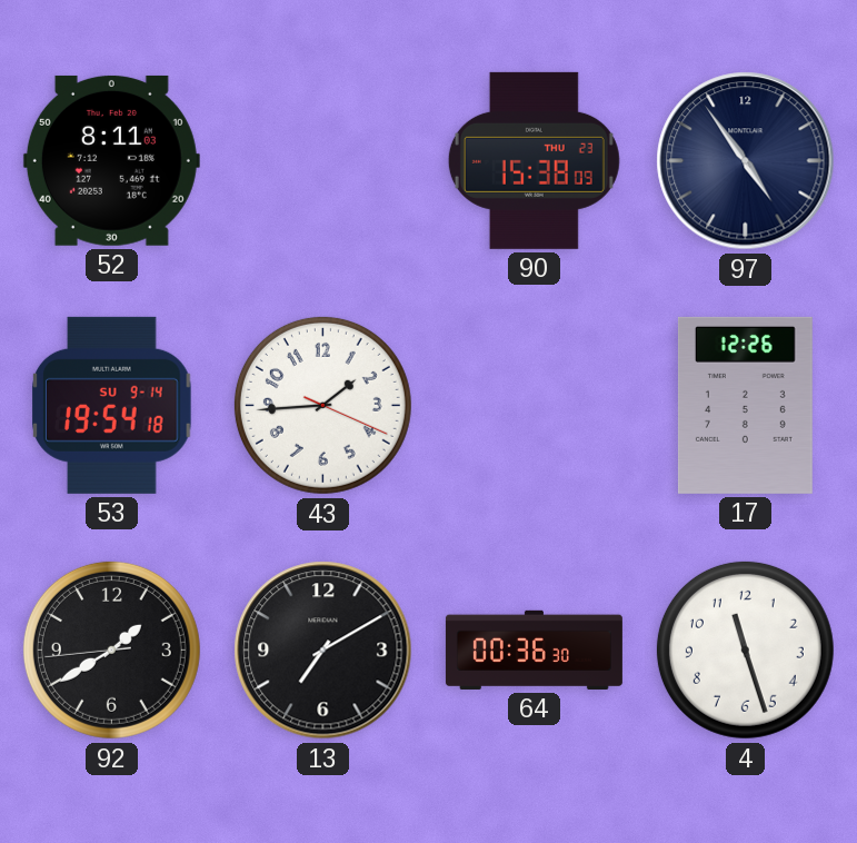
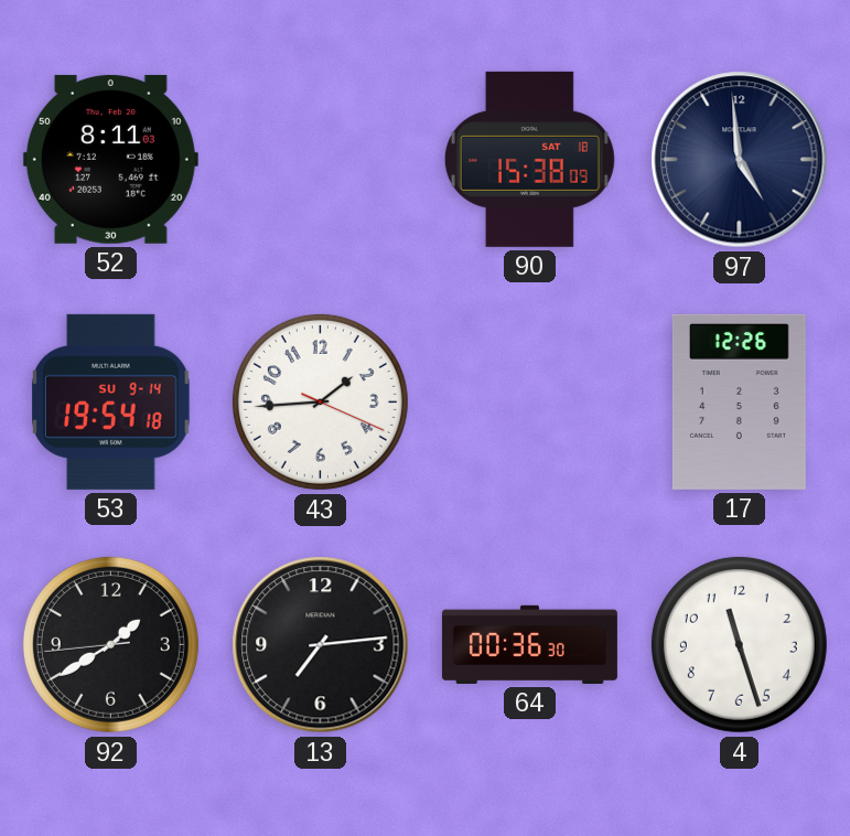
90 date: THU 23 -> SAT 18 (529, 159)
97: 4:54 -> 4:59 (740, 160)
13: 7:10 -> 7:14 (321, 645)
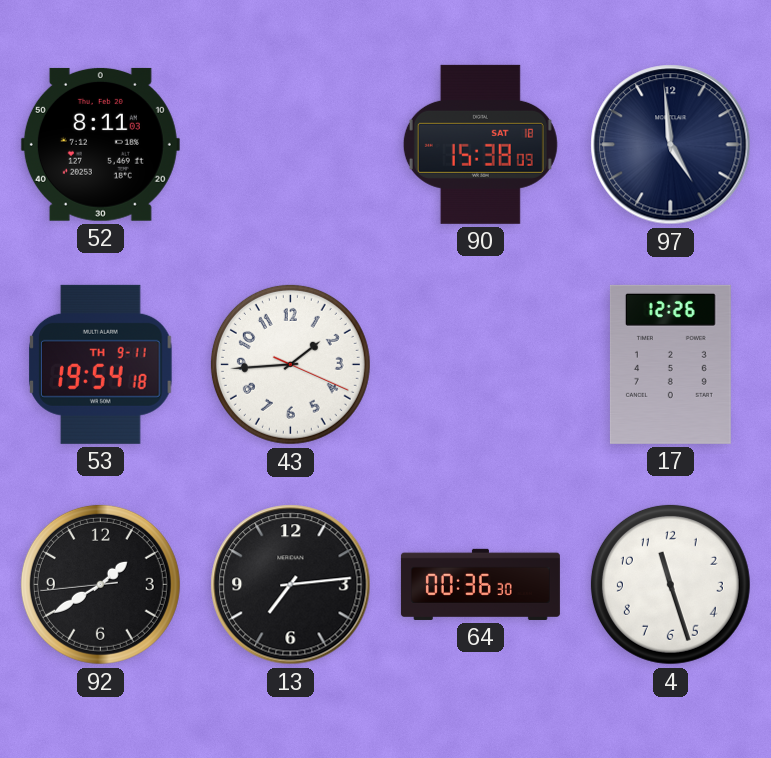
53 date: SU 9-14 -> TH 9-11 (101, 364)
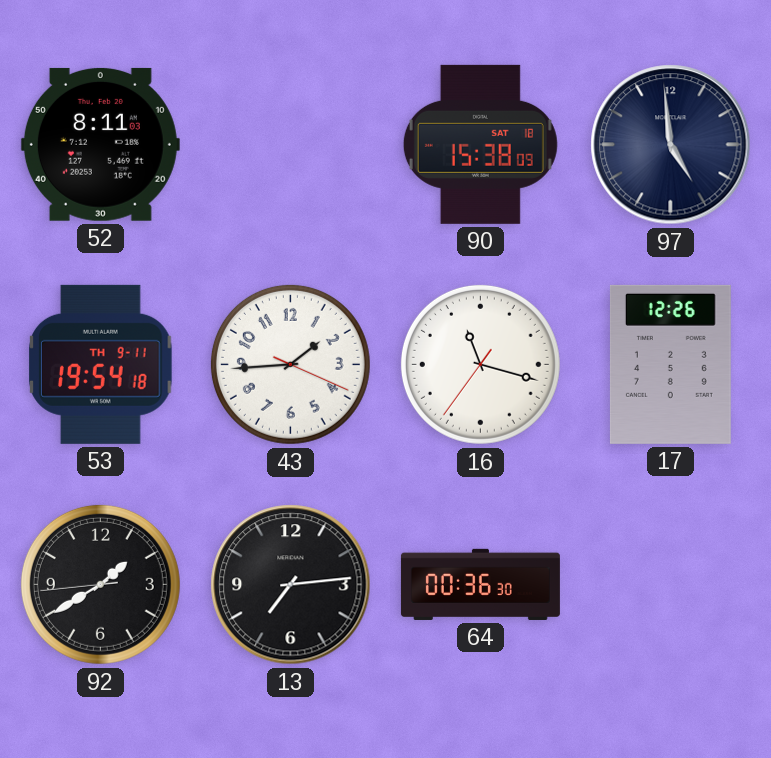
16: none -> 11:17 (480, 364)
4: 11:27 -> none (670, 584)
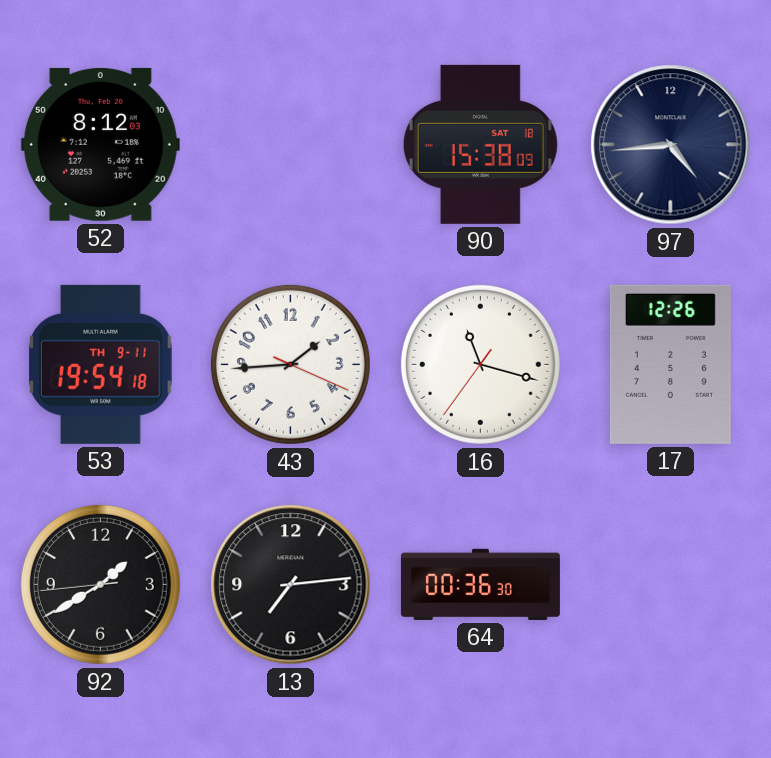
52: 8:11 -> 8:12 (100, 144)
97: 4:59 -> 4:44 (671, 145)
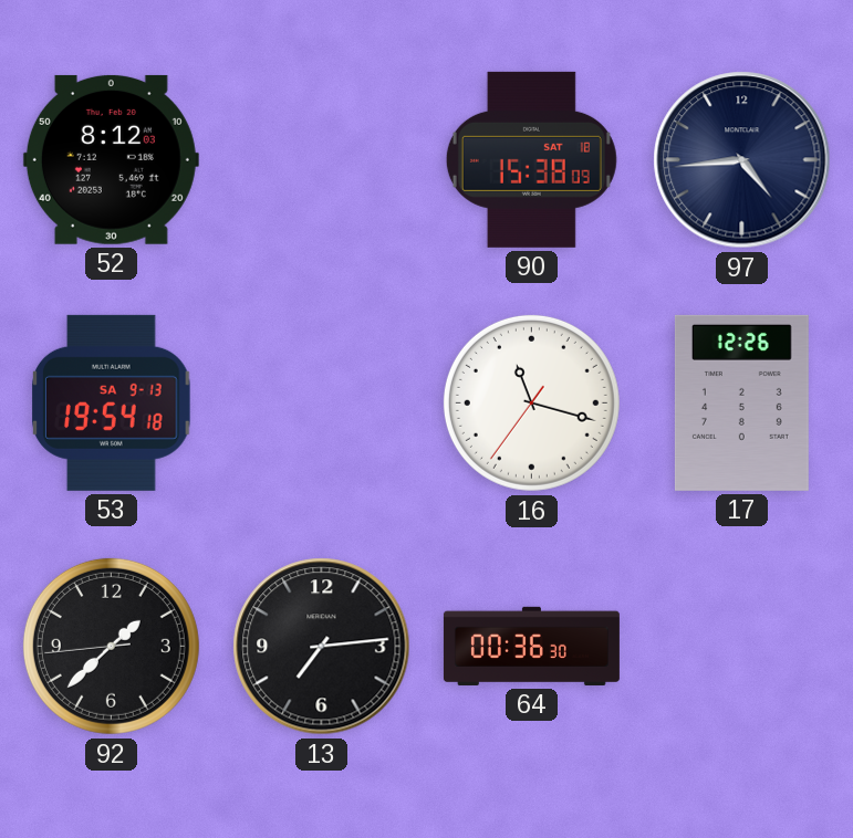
53 date: TH 9-11 -> SA 9-13 (112, 402)
43: 1:44 -> none (290, 364)
92: 1:39 -> 1:37 (111, 646)
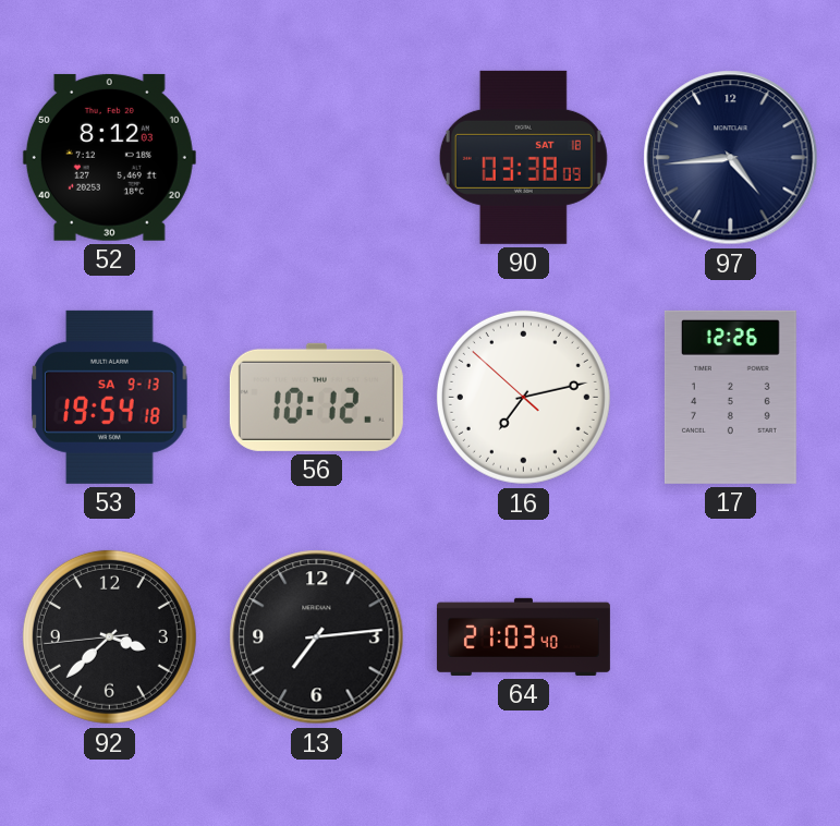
90: 15:38 -> 03:38 (523, 157)
56: none -> 10:12 (316, 397)
16: 11:17 -> 7:12 (523, 397)
92: 1:37 -> 3:37 (109, 636)
64: 00:36 -> 21:03 (523, 636)
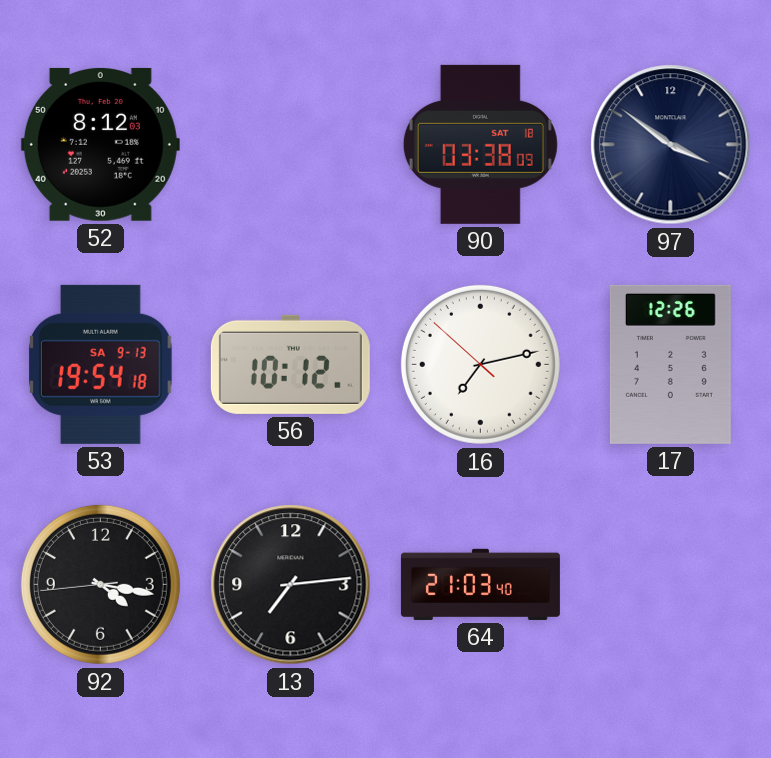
97: 4:44 -> 3:51 (671, 145)
92: 3:37 -> 4:16 (100, 584)
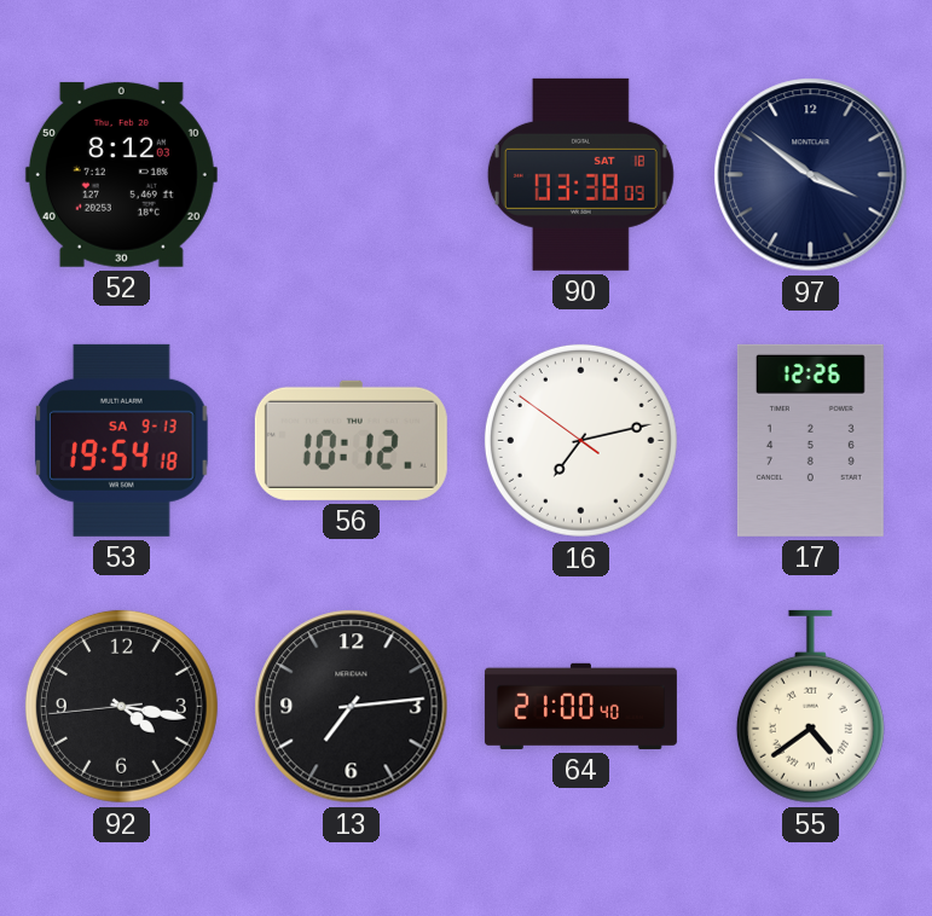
16: 7:12:52 -> 7:12:51 (580, 440)
64: 21:03 -> 21:00 (580, 706)
55: none -> 4:39 (810, 707)
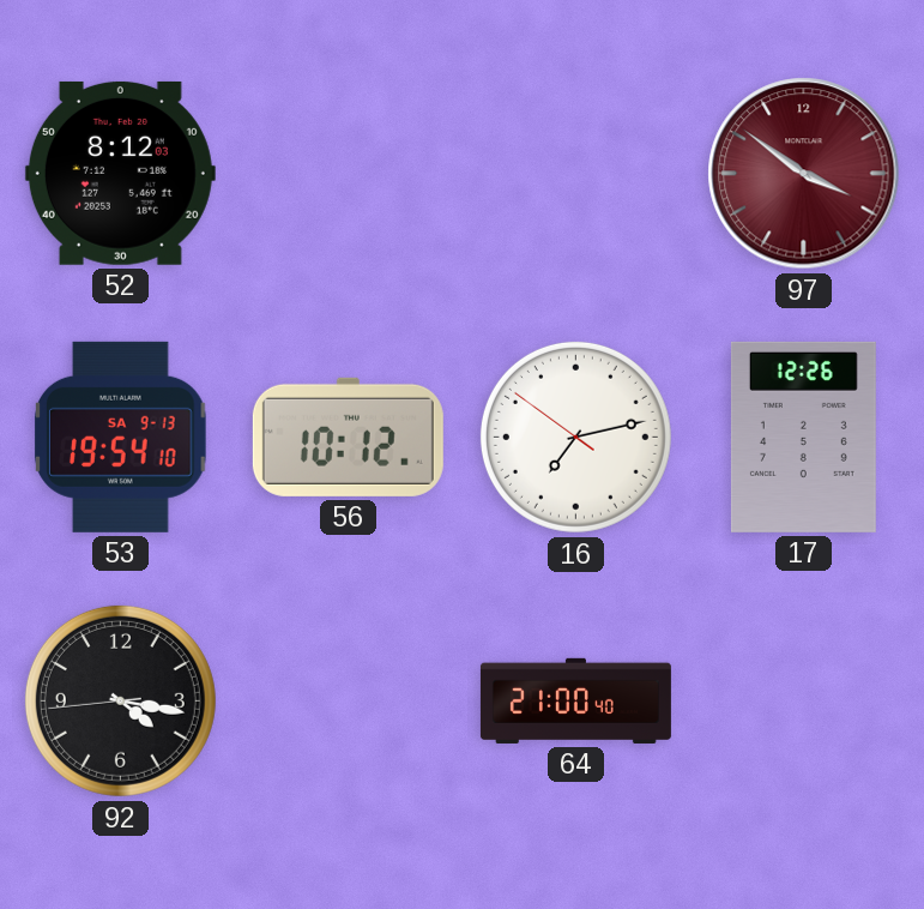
90: 03:38 -> none (580, 174)
97 dial: navy -> burgundy (804, 174)
53: 19:54:18 -> 19:54:10 (121, 437)
13: 7:14 -> none (352, 707)
55: 4:39 -> none (810, 707)
